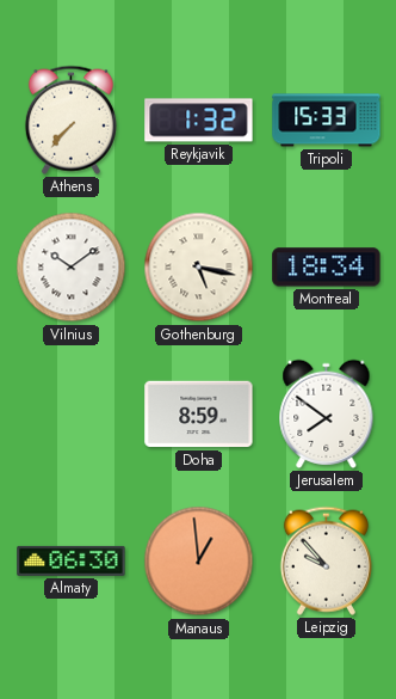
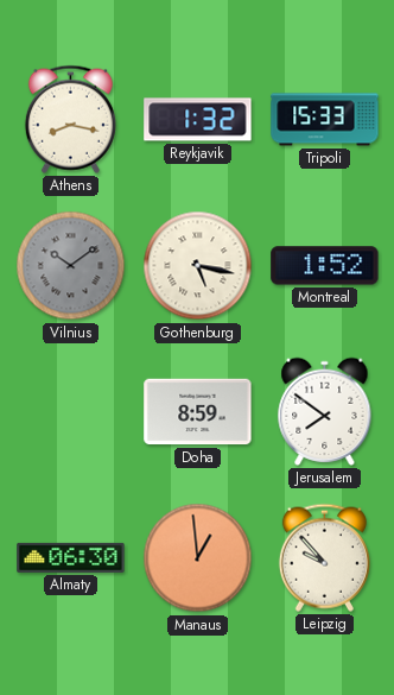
Athens: 7:37 -> 8:17 (70, 119)
Vilnius dial: white -> grey (71, 266)
Montreal: 18:34 -> 1:52 (325, 266)
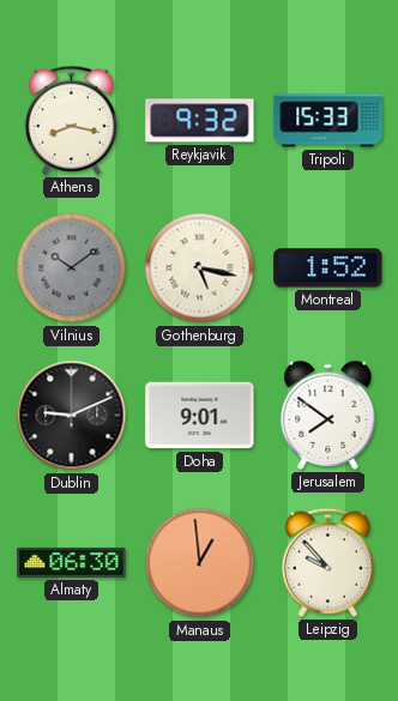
Reykjavik: 1:32 -> 9:32 (200, 121)
Dublin: none -> 9:11 (72, 416)
Doha: 8:59 -> 9:01 (200, 416)
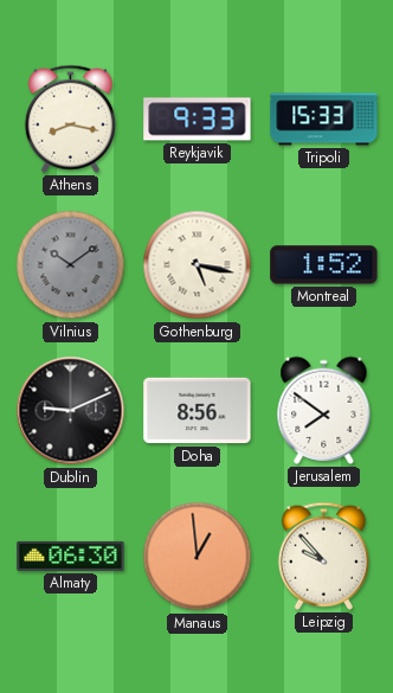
Reykjavik: 9:32 -> 9:33 (198, 120)
Doha: 9:01 -> 8:56 (198, 411)
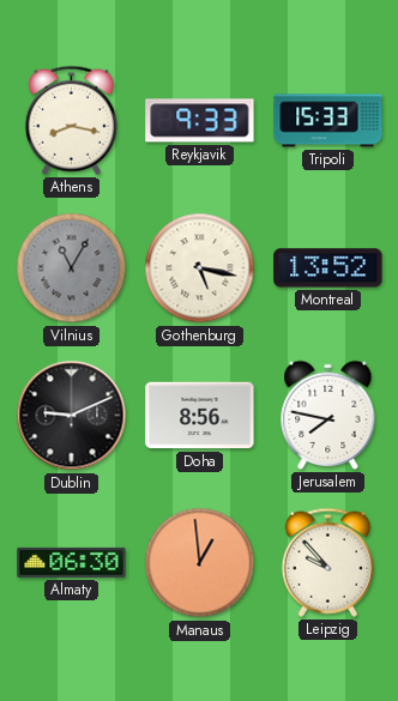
Vilnius: 10:09 -> 11:05 (72, 268)
Montreal: 1:52 -> 13:52 (328, 268)
Jerusalem: 7:51 -> 7:47 (328, 415)
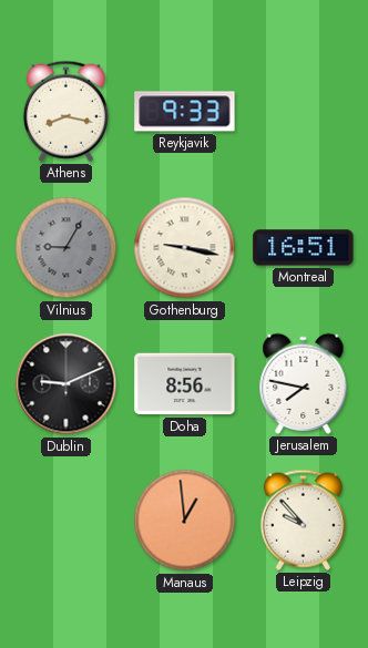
Tripoli: 15:33 -> none (328, 121)
Vilnius: 11:05 -> 9:05 (67, 248)
Gothenburg: 5:17 -> 9:17 (185, 248)
Montreal: 13:52 -> 16:51 (304, 248)
Almaty: 06:30 -> none (72, 562)
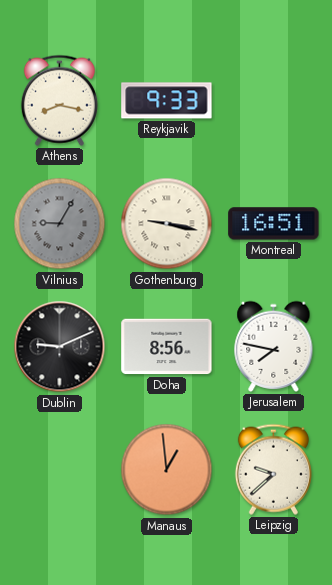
Leipzig: 9:53 -> 9:38 (273, 469)
